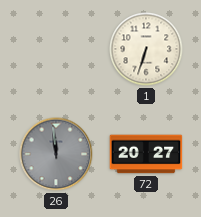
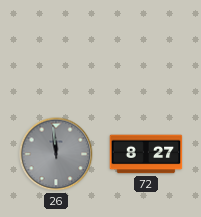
1: 6:33 -> none (146, 49)
72: 20:27 -> 8:27 (146, 154)
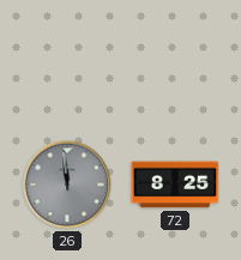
72: 8:27 -> 8:25 (175, 185)
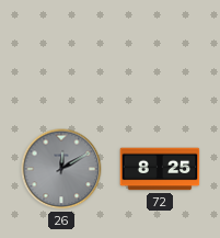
26: 11:59 -> 12:10 (61, 169)
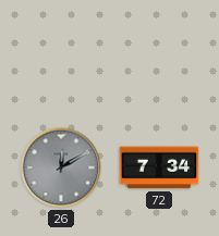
72: 8:25 -> 7:34 (159, 167)
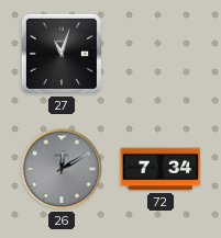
27: none -> 11:03 (62, 54)
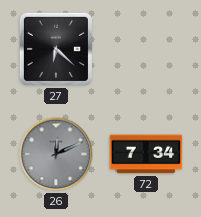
27: 11:03 -> 6:22 (56, 49)
26: 12:10 -> 12:11 (56, 154)
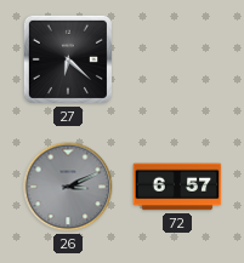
26: 12:11 -> 3:11 (68, 187)
72: 7:34 -> 6:57 (177, 187)
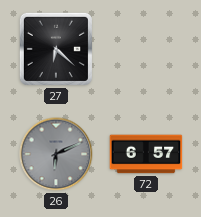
26: 3:11 -> 6:11 (56, 154)
